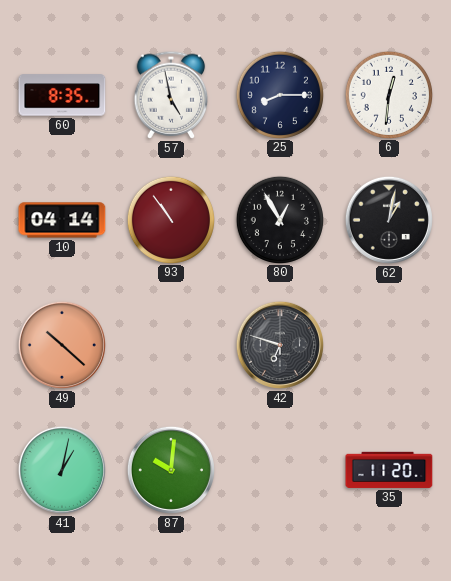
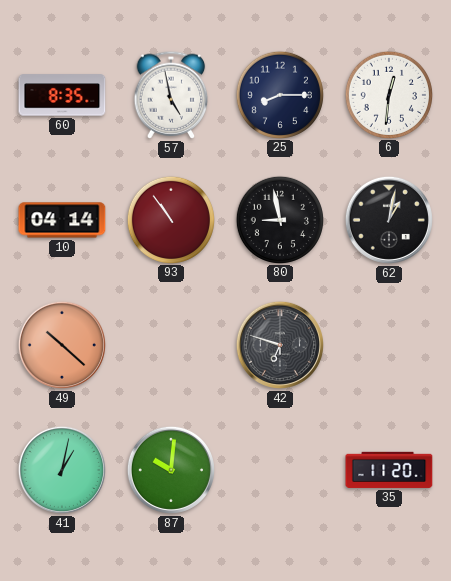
80: 12:55 -> 8:58 (279, 219)
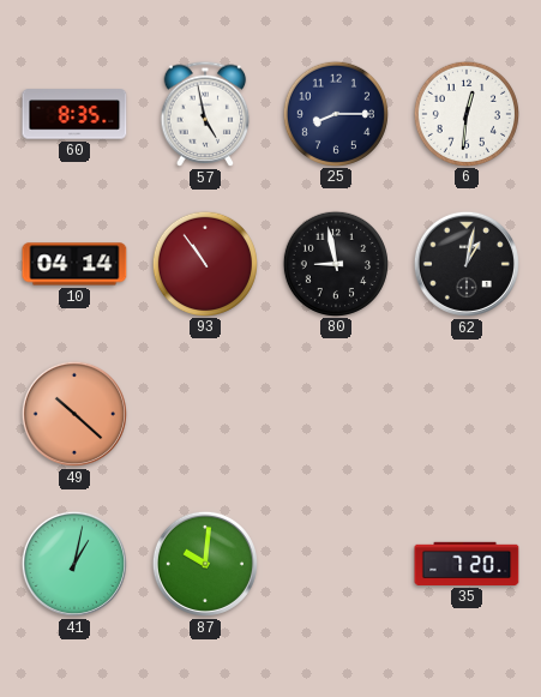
42: 6:48 -> none (280, 345)
35: 11:20 -> 7:20 (467, 564)
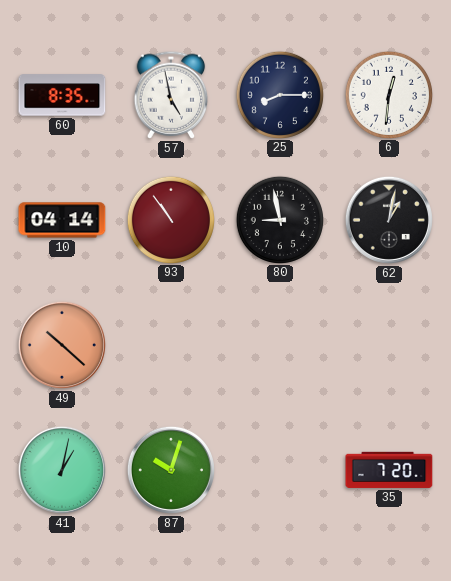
87: 10:01 -> 10:03 (171, 470)
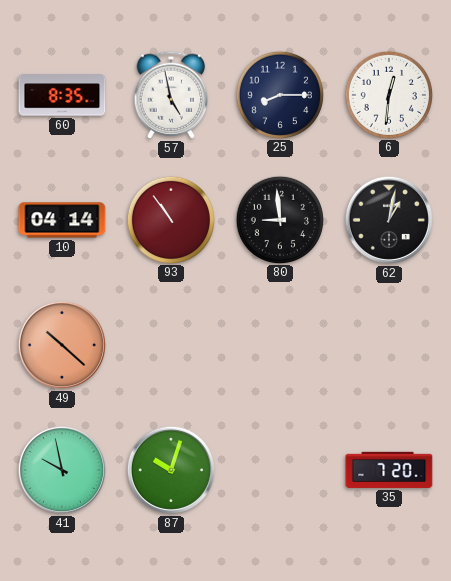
80: 8:58 -> 8:59 (279, 219)
41: 1:02 -> 9:58 (62, 470)
